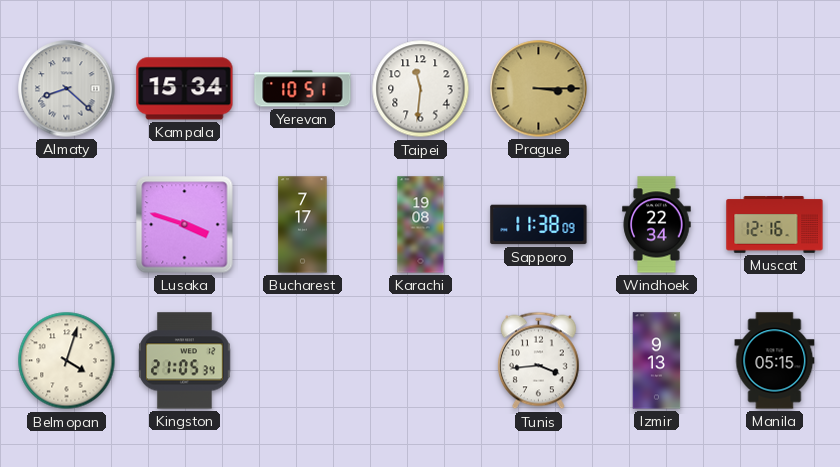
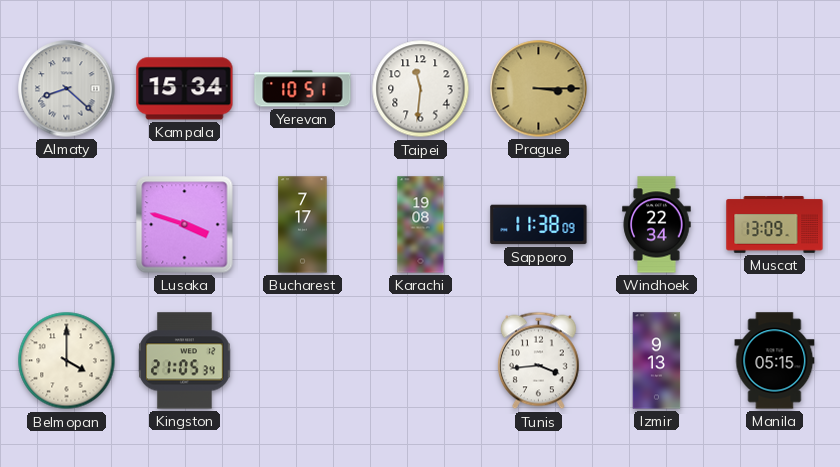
Muscat: 12:16 -> 13:09 (775, 225)
Belmopan: 4:03 -> 4:00 (67, 361)
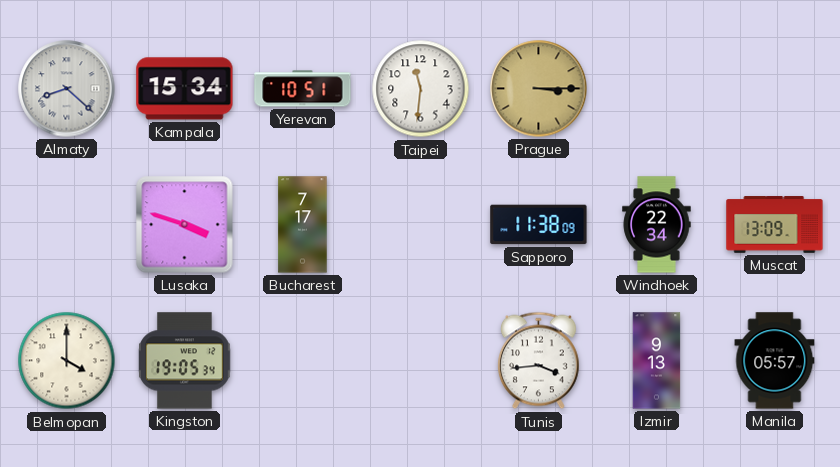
Karachi: 19:08 -> none (421, 225)
Kingston: 21:05 -> 19:05 (185, 361)
Manila: 05:15 -> 05:57 (775, 361)
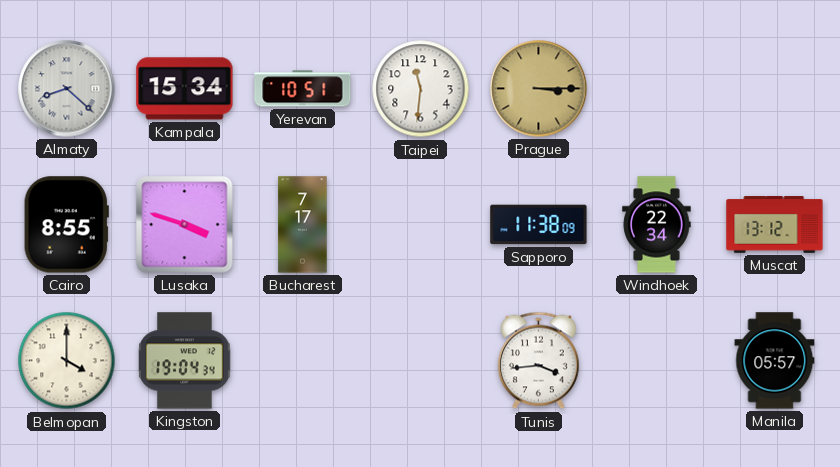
Cairo: none -> 8:55 (66, 225)
Muscat: 13:09 -> 13:12 (775, 225)
Kingston: 19:05 -> 19:04 (185, 361)
Izmir: 9:13 -> none (657, 361)
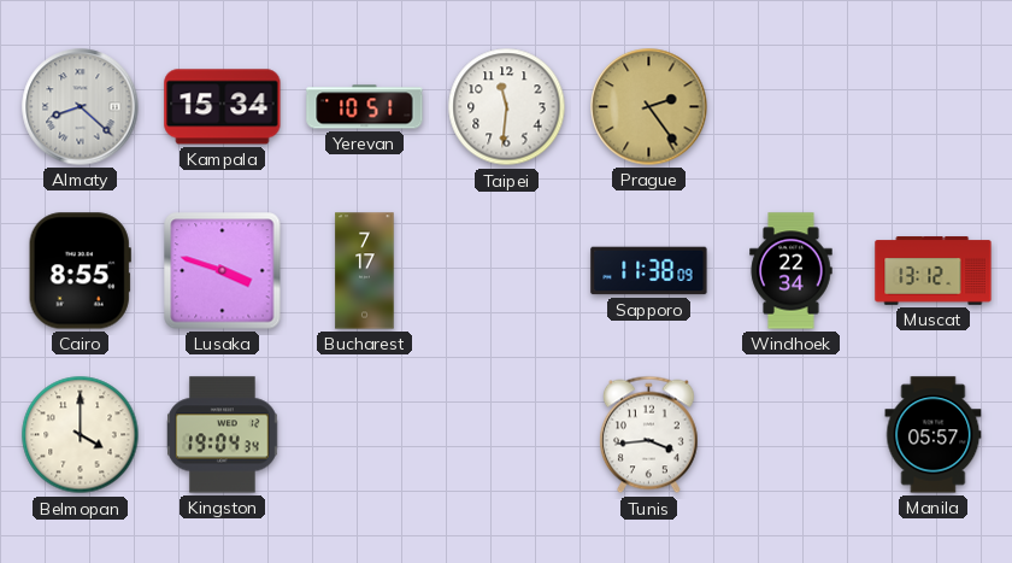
Prague: 3:15 -> 2:24 (649, 107)
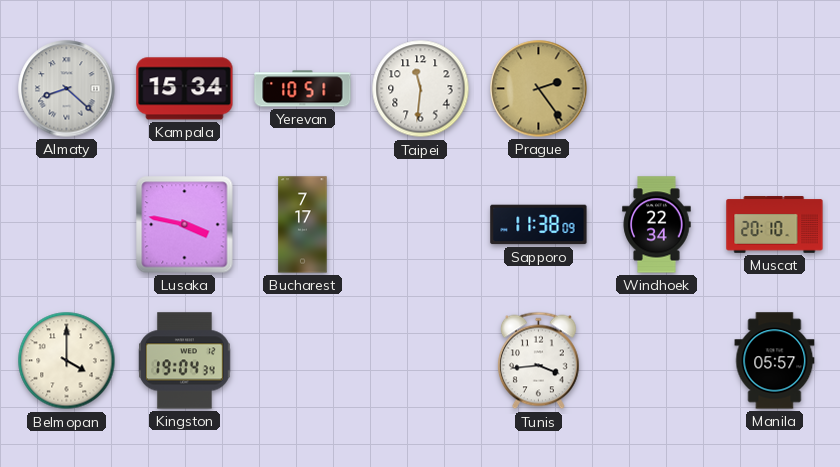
Cairo: 8:55 -> none (80, 271)
Lusaka: 3:48 -> 3:47 (185, 225)
Muscat: 13:12 -> 20:10 (775, 225)
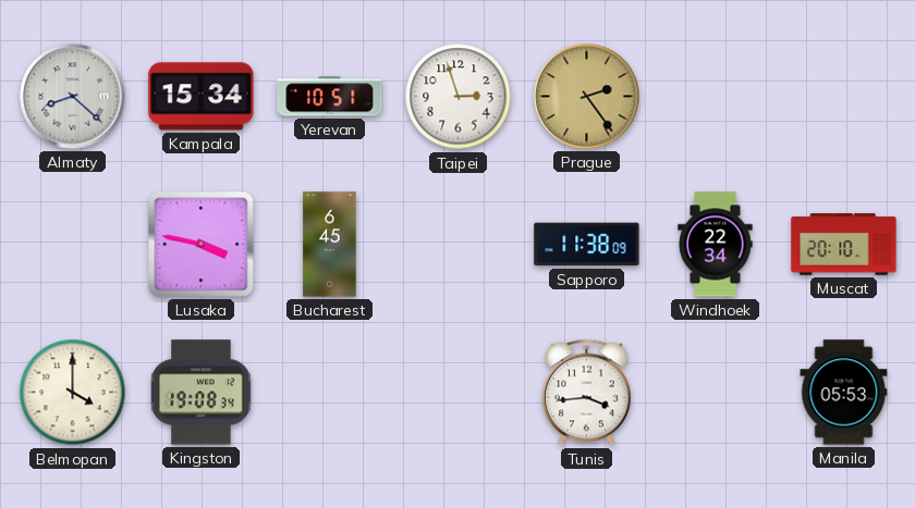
Taipei: 11:31 -> 2:57 (459, 97)
Bucharest: 7:17 -> 6:45 (330, 245)
Kingston: 19:04 -> 19:08 (202, 393)
Manila: 05:57 -> 05:53 (844, 393)
